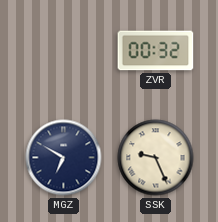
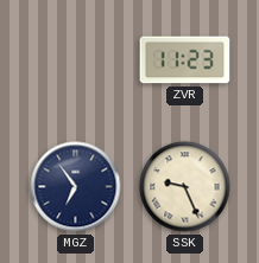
ZVR: 00:32 -> 11:23 (185, 60)
MGZ: 6:50 -> 6:54 (76, 187)
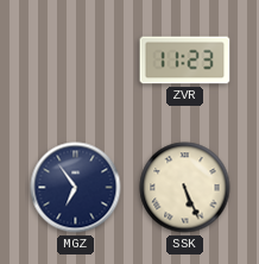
SSK: 9:26 -> 5:26 (185, 188)
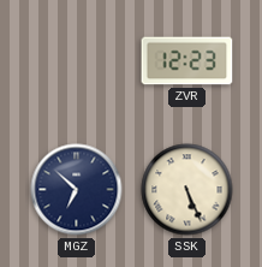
ZVR: 11:23 -> 12:23 (187, 61)
MGZ: 6:54 -> 6:52 (77, 190)
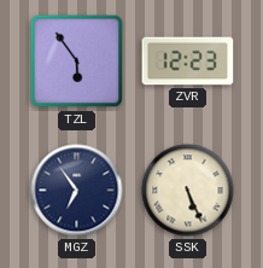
TZL: none -> 5:54 (77, 62)
MGZ: 6:52 -> 6:54 (77, 191)
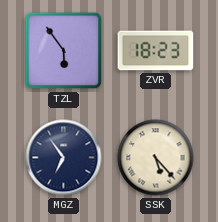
ZVR: 12:23 -> 18:23 (156, 51)
SSK: 5:26 -> 5:23 (156, 158)
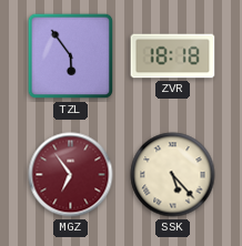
ZVR: 18:23 -> 18:18 (173, 57)
MGZ dial: navy -> burgundy (71, 175)
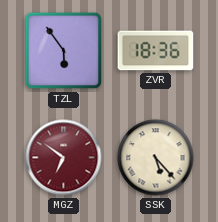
ZVR: 18:18 -> 18:36 (156, 51)
MGZ: 6:54 -> 6:51 (64, 158)
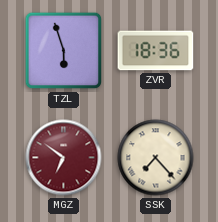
TZL: 5:54 -> 5:57 (64, 51)
SSK: 5:23 -> 7:23 (156, 158)
